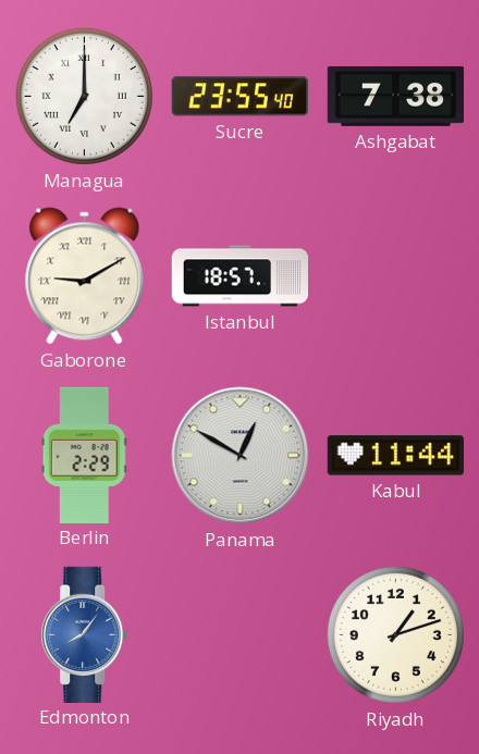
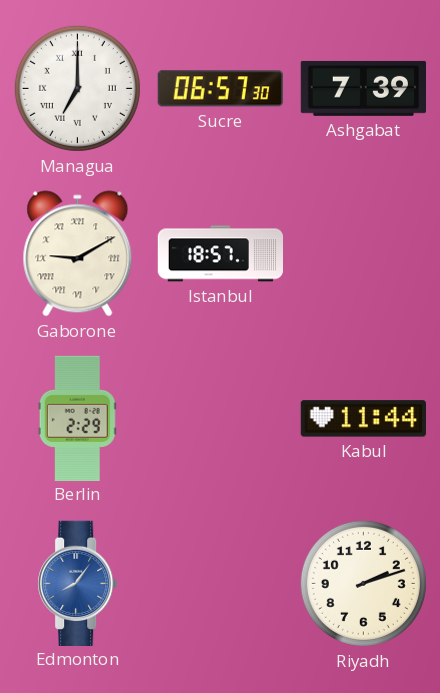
Sucre: 23:55 -> 06:57 (220, 89)
Ashgabat: 7:38 -> 7:39 (363, 88)
Panama: 12:50 -> none (241, 456)
Riyadh: 1:12 -> 2:12 (363, 583)
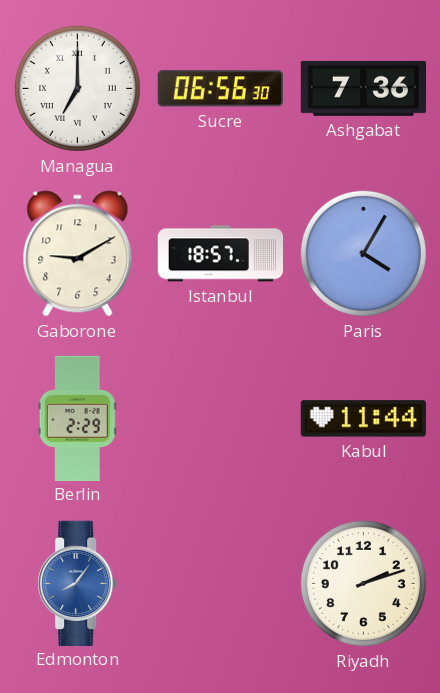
Sucre: 06:57 -> 06:56 (220, 89)
Ashgabat: 7:39 -> 7:36 (363, 88)
Gaborone numerals: Roman -> Arabic (78, 254)
Paris: none -> 4:05 (363, 253)
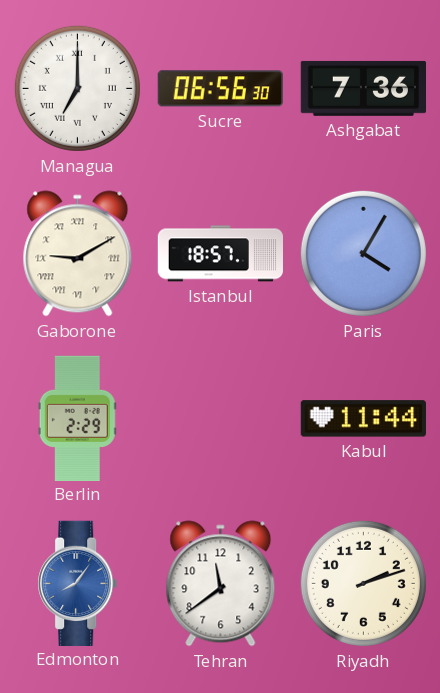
Gaborone numerals: Arabic -> Roman (78, 254)
Tehran: none -> 11:39 (221, 584)
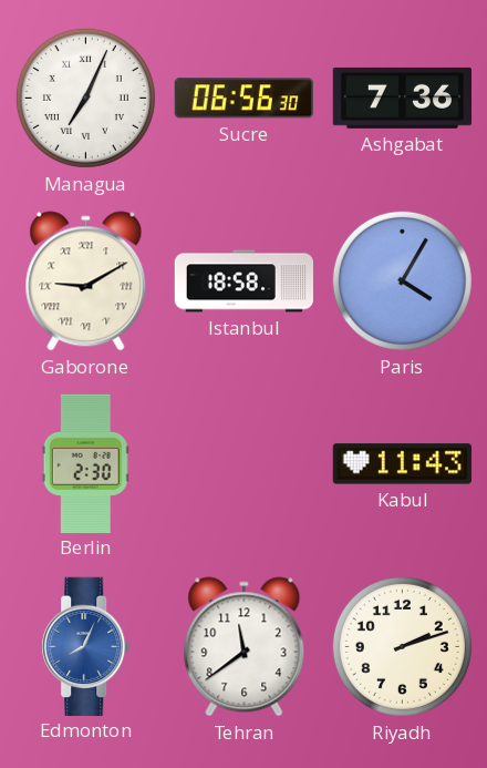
Managua: 7:00 -> 7:04 (85, 98)
Istanbul: 18:57 -> 18:58 (244, 281)
Berlin: 2:29 -> 2:30 (85, 463)
Kabul: 11:44 -> 11:43 (402, 464)
Edmonton: 8:06 -> 8:04 (86, 646)
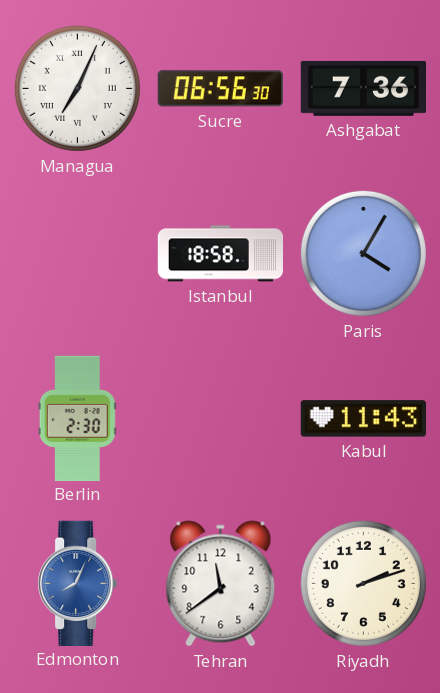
Gaborone: 9:10 -> none (86, 281)
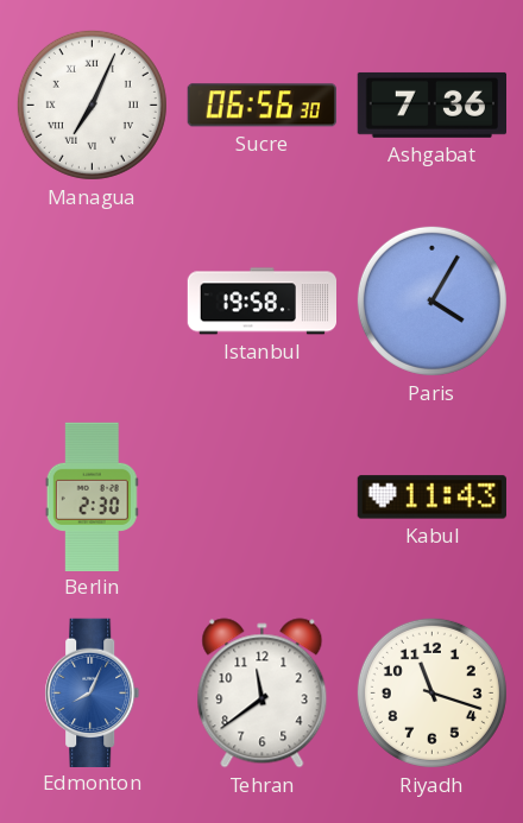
Istanbul: 18:58 -> 19:58 (261, 302)
Riyadh: 2:12 -> 11:18 (431, 692)
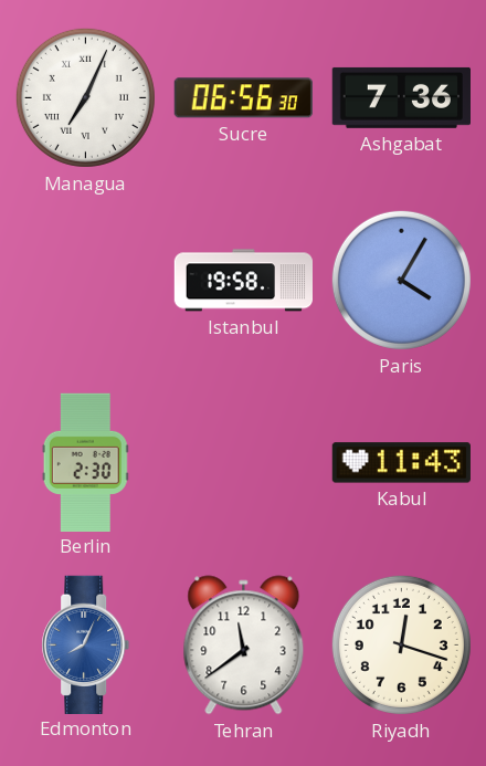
Riyadh: 11:18 -> 12:18 (401, 644)
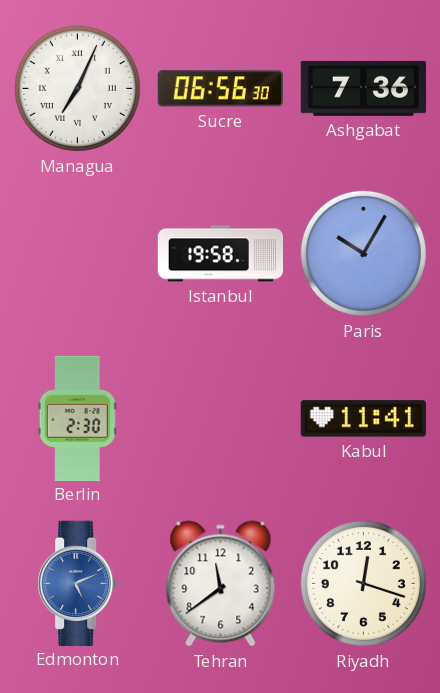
Paris: 4:05 -> 10:05 (363, 253)
Kabul: 11:43 -> 11:41 (363, 419)
Edmonton: 8:04 -> 5:11 (78, 583)
